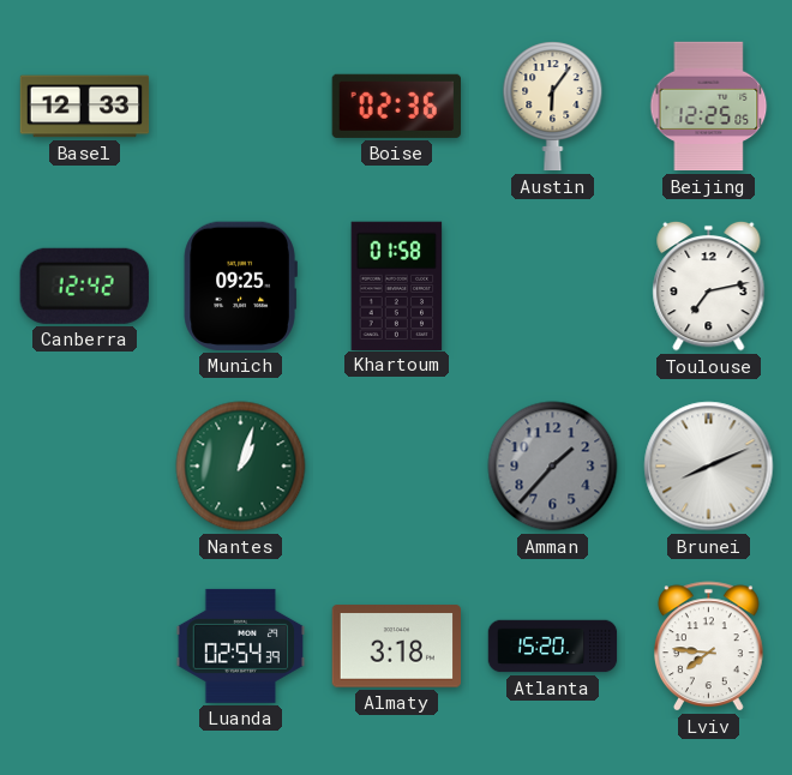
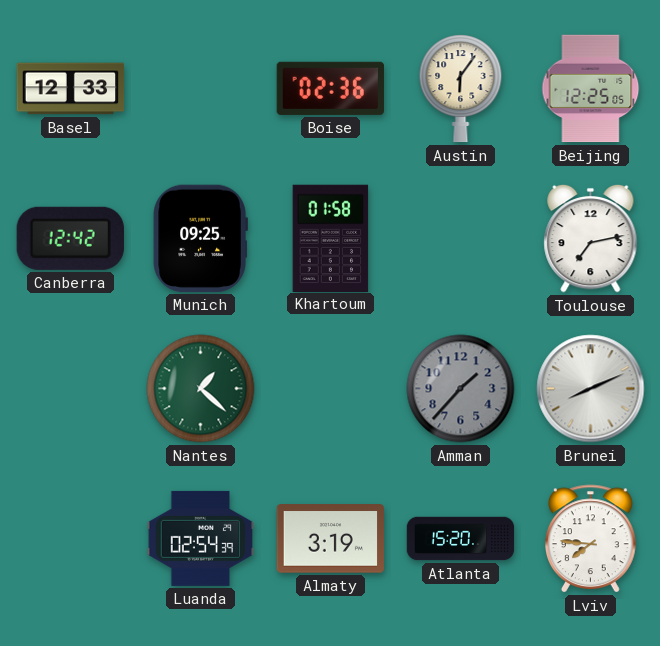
Nantes: 1:03 -> 1:22 (201, 389)
Almaty: 3:18 -> 3:19 (330, 539)
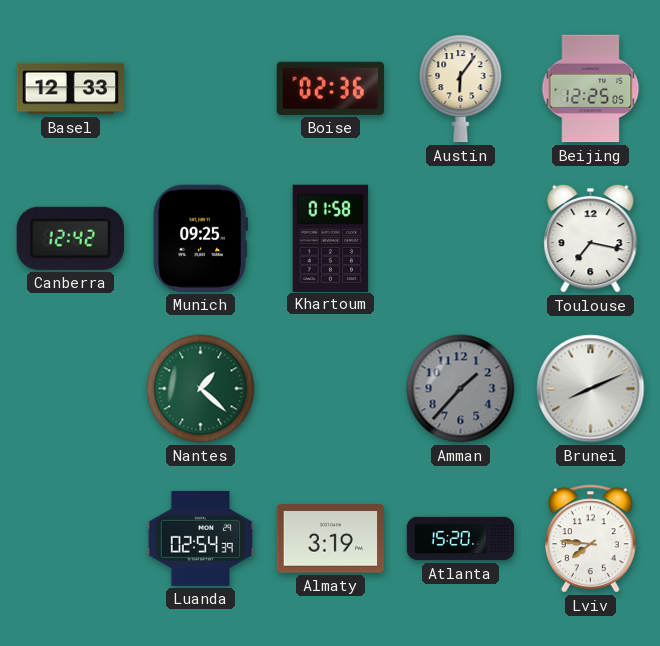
Toulouse: 7:13 -> 7:17 (591, 238)
